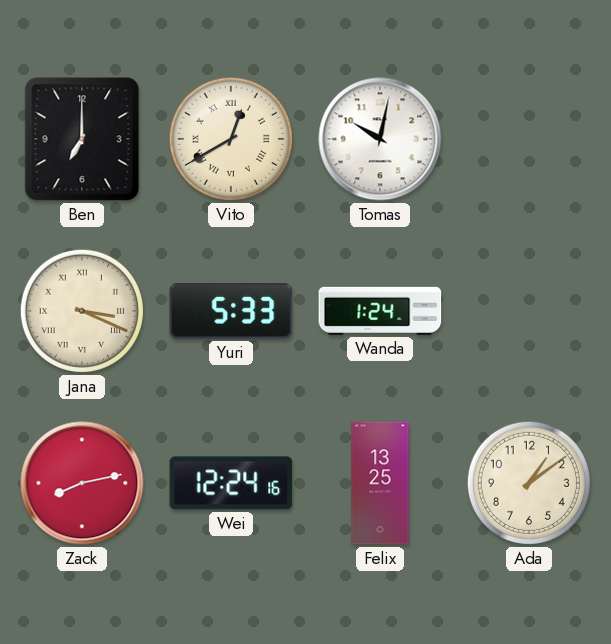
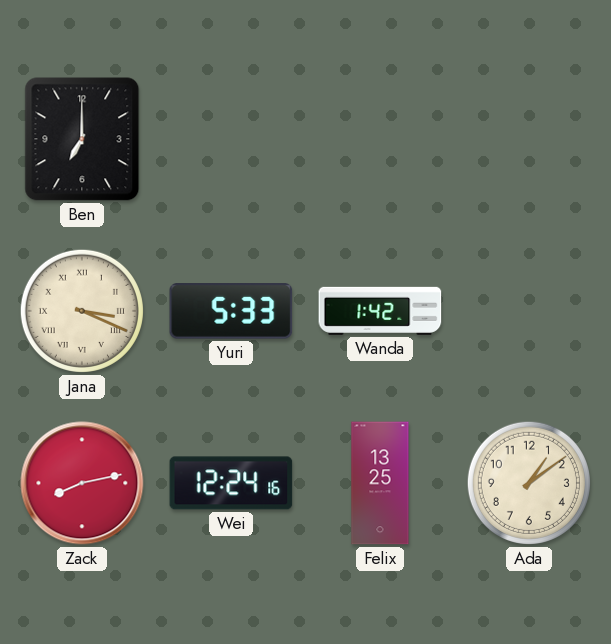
Vito: 12:40 -> none (231, 139)
Tomas: 10:02 -> none (380, 139)
Wanda: 1:24 -> 1:42 (380, 311)
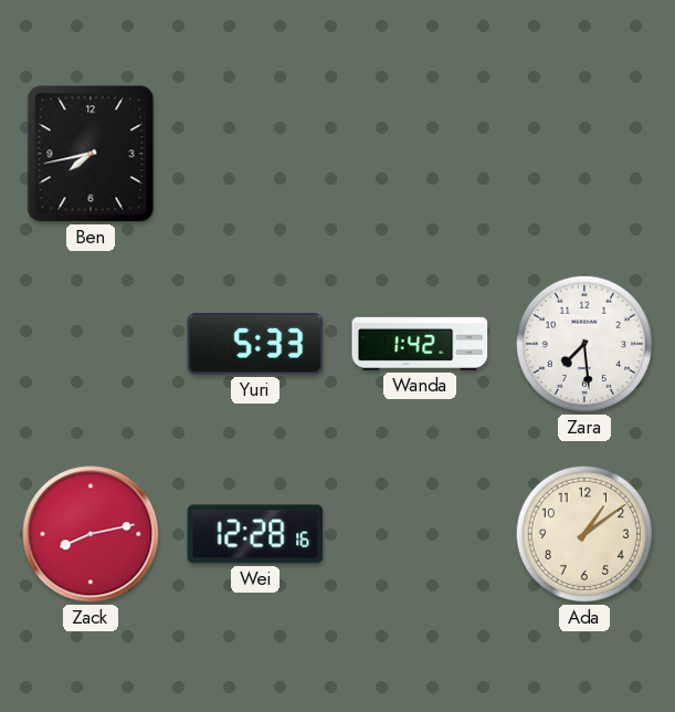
Ben: 7:00 -> 7:43 (91, 154)
Jana: 3:19 -> none (82, 311)
Zara: none -> 7:29 (584, 344)
Wei: 12:24 -> 12:28 (255, 534)
Felix: 13:25 -> none (380, 483)
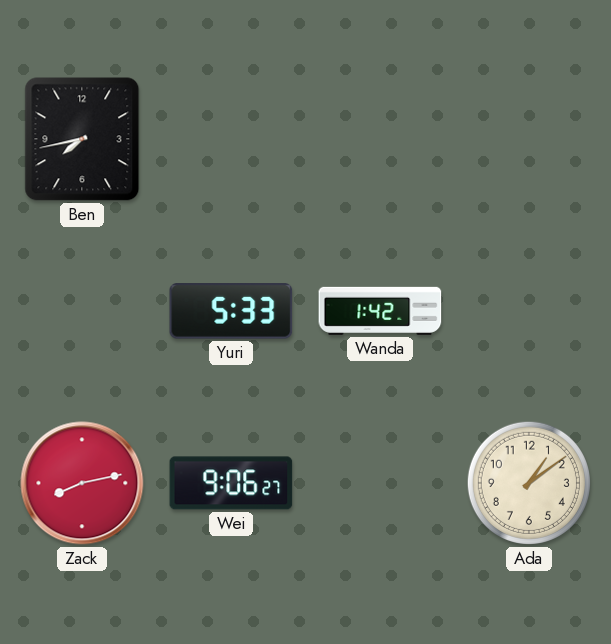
Zara: 7:29 -> none (584, 344)
Wei: 12:28 -> 9:06 (231, 483)
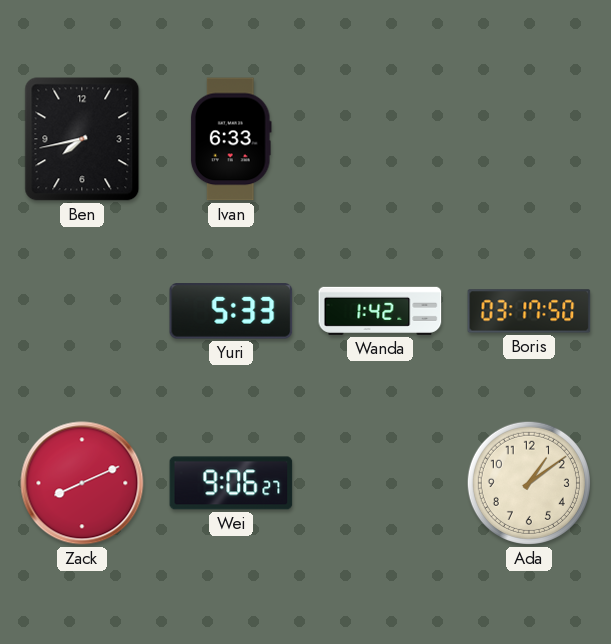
Ivan: none -> 6:33 (231, 139)
Boris: none -> 03:17 (529, 311)
Zack: 8:13 -> 8:11 (82, 483)
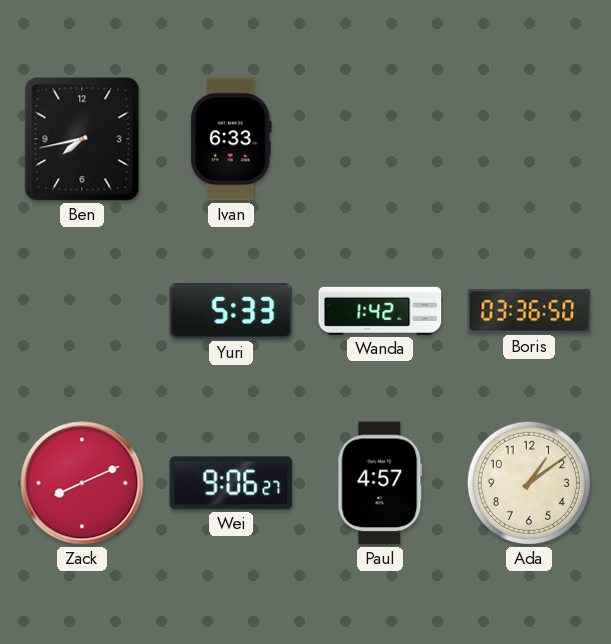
Boris: 03:17 -> 03:36 (529, 311)
Paul: none -> 4:57 (380, 483)
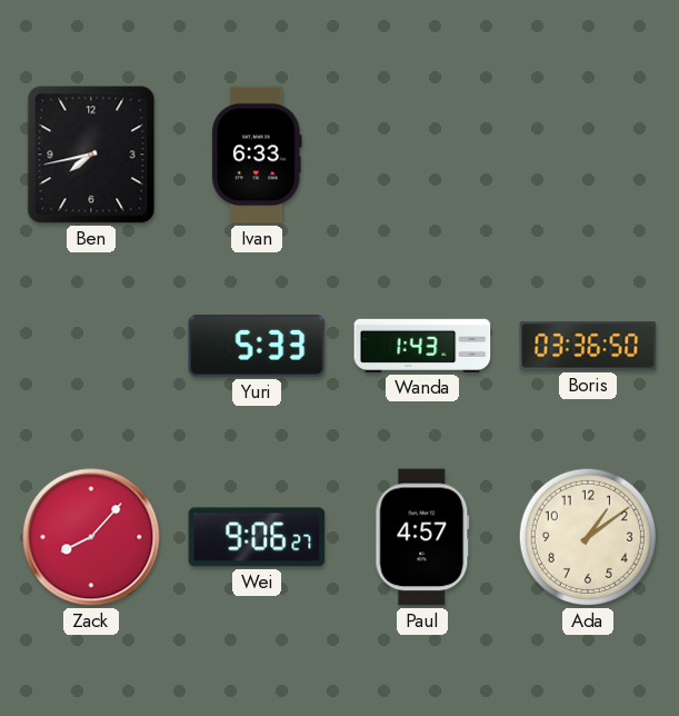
Wanda: 1:42 -> 1:43 (422, 346)
Zack: 8:11 -> 8:07 (91, 537)
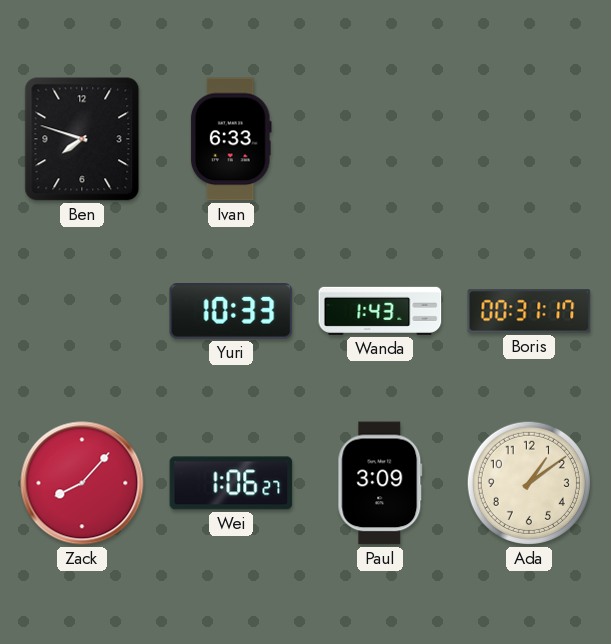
Ben: 7:43 -> 7:48 (82, 139)
Yuri: 5:33 -> 10:33 (231, 311)
Boris: 03:36 -> 00:31 (529, 311)
Wei: 9:06 -> 1:06 (231, 483)
Paul: 4:57 -> 3:09 (380, 483)
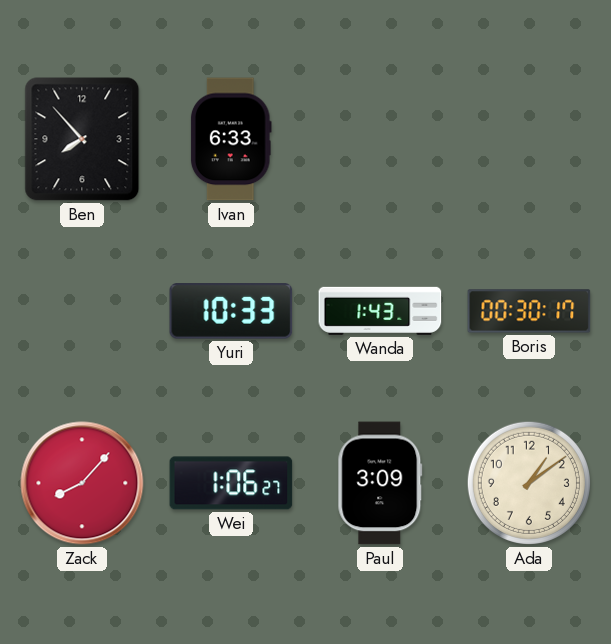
Ben: 7:48 -> 7:53 (82, 139)
Boris: 00:31 -> 00:30 (529, 311)
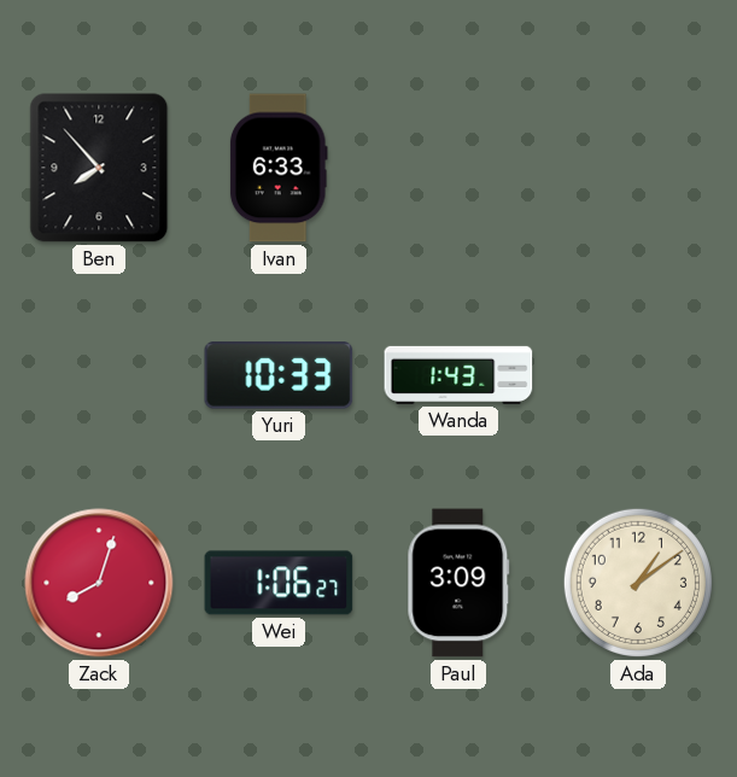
Boris: 00:30 -> none (529, 311)
Zack: 8:07 -> 8:03 (99, 583)
